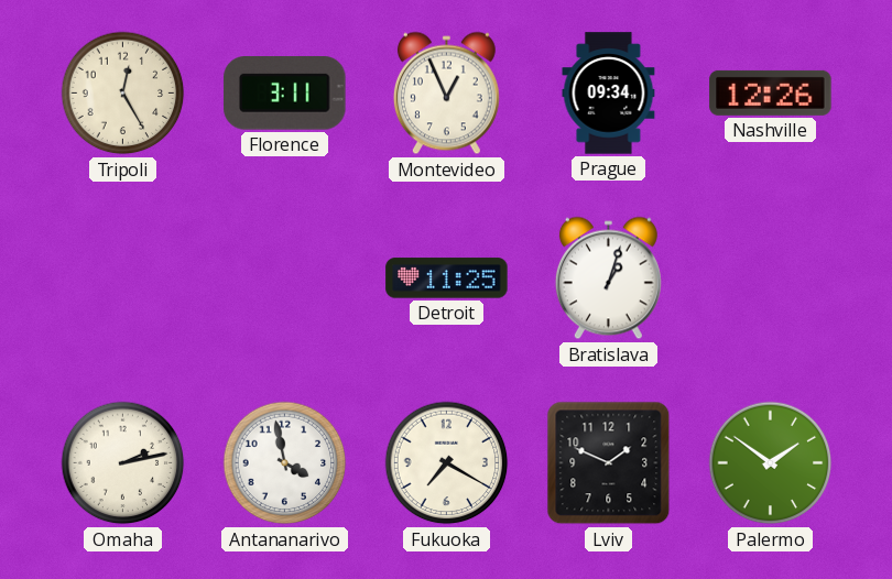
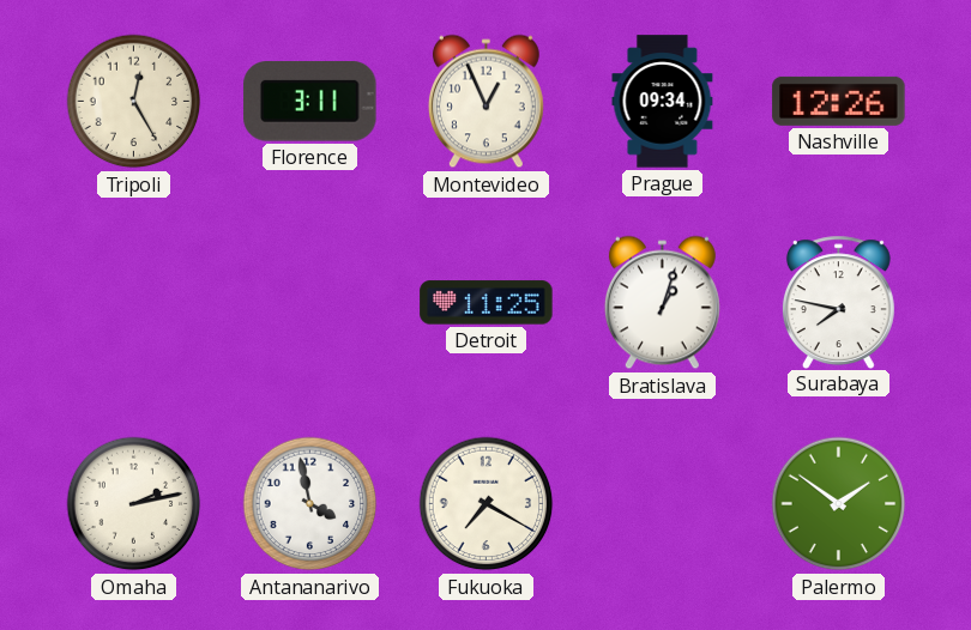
Surabaya: none -> 7:47 (838, 302)
Lviv: 1:49 -> none (609, 463)
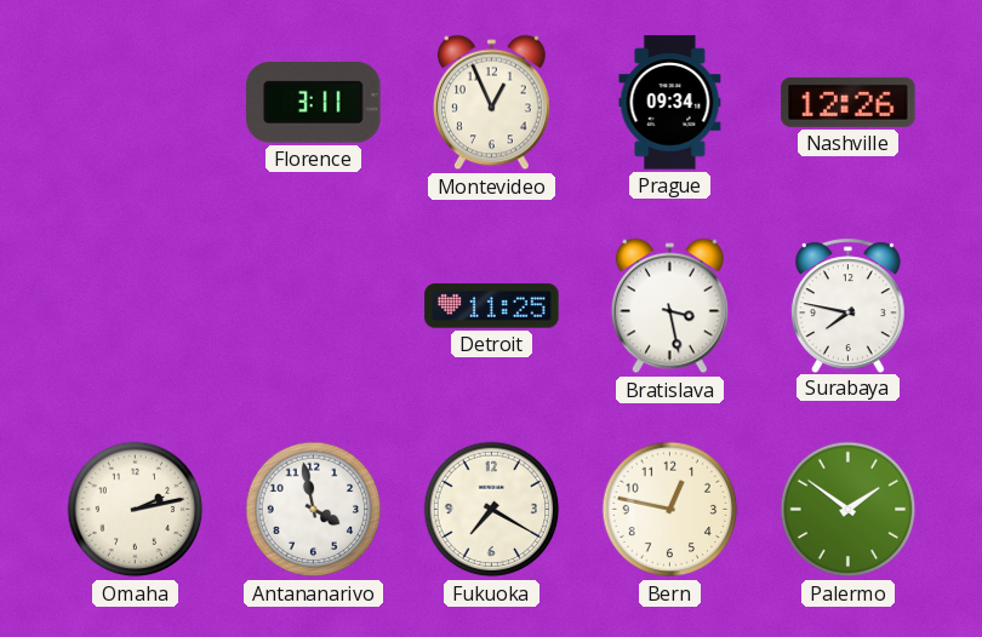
Tripoli: 12:25 -> none (134, 102)
Bratislava: 1:03 -> 3:28 (669, 306)
Bern: none -> 12:47 (670, 510)
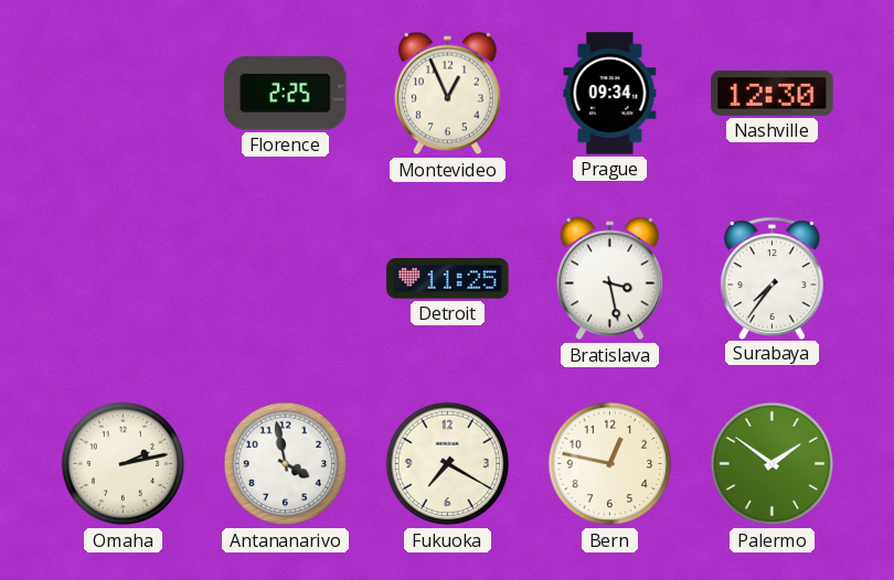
Florence: 3:11 -> 2:25 (286, 94)
Nashville: 12:26 -> 12:30 (773, 93)
Surabaya: 7:47 -> 7:36 (771, 278)
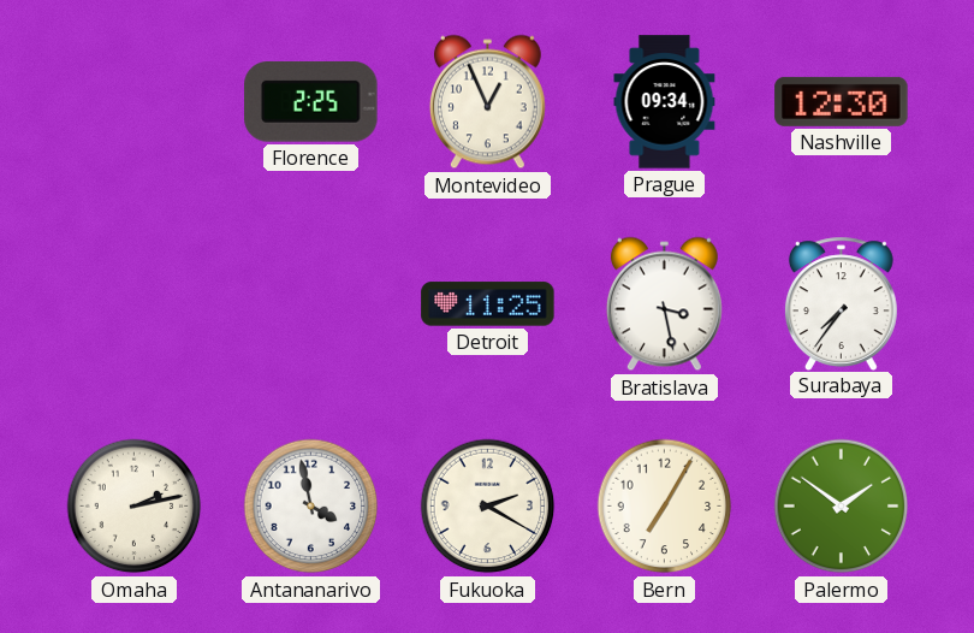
Fukuoka: 7:20 -> 2:20 (488, 507)
Bern: 12:47 -> 7:05 (665, 507)
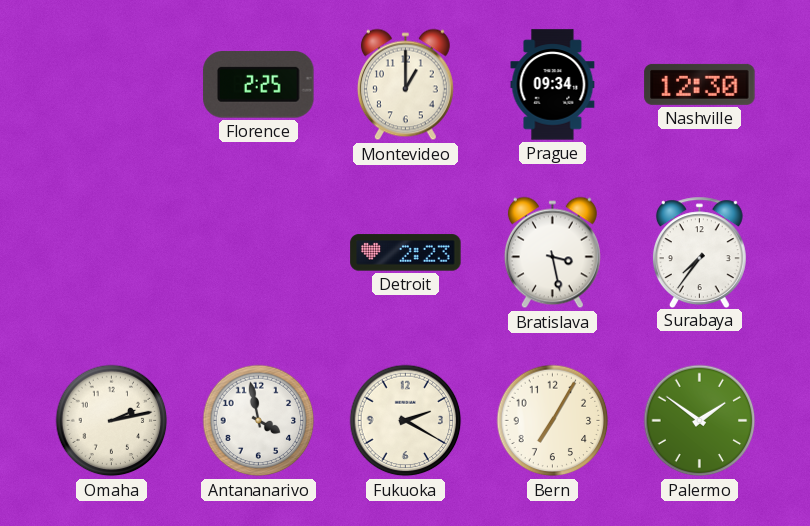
Montevideo: 12:56 -> 1:00 (405, 85)
Detroit: 11:25 -> 2:23 (406, 253)
